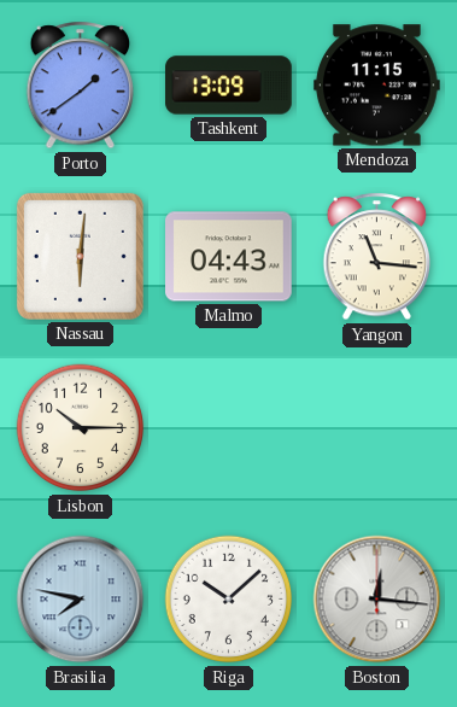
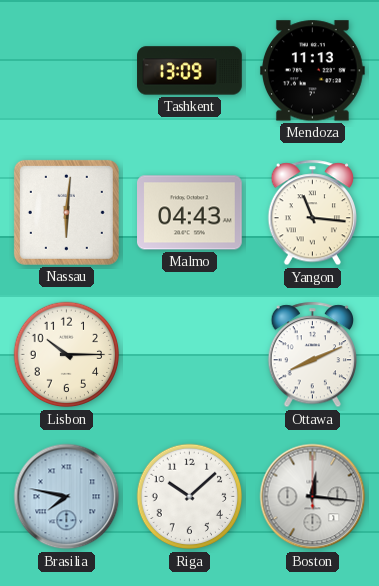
Porto: 1:39 -> none (81, 86)
Mendoza: 11:15 -> 11:13 (312, 71)
Ottawa: none -> 8:11 (313, 355)
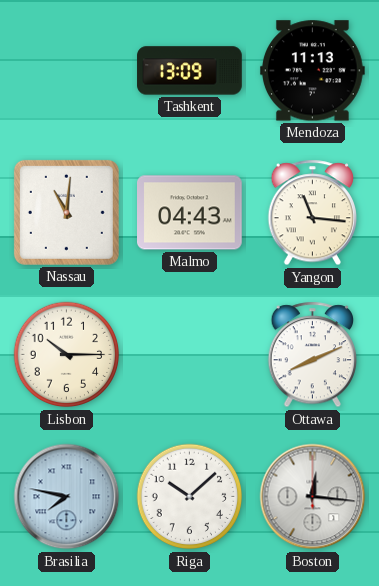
Nassau: 6:01 -> 11:01 (66, 212)
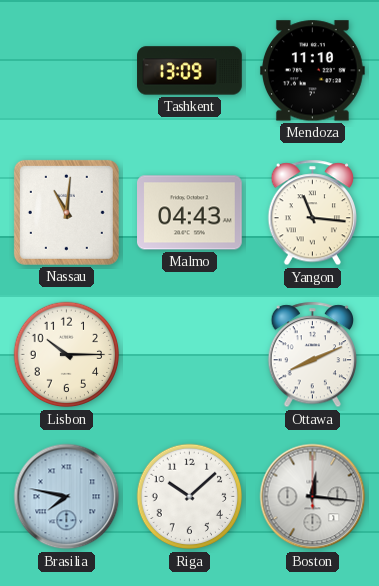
Mendoza: 11:13 -> 11:10 (312, 71)
